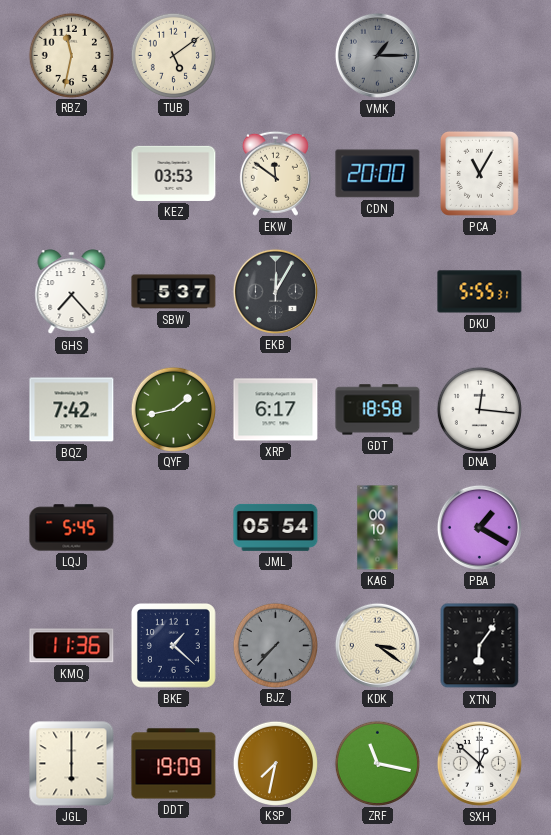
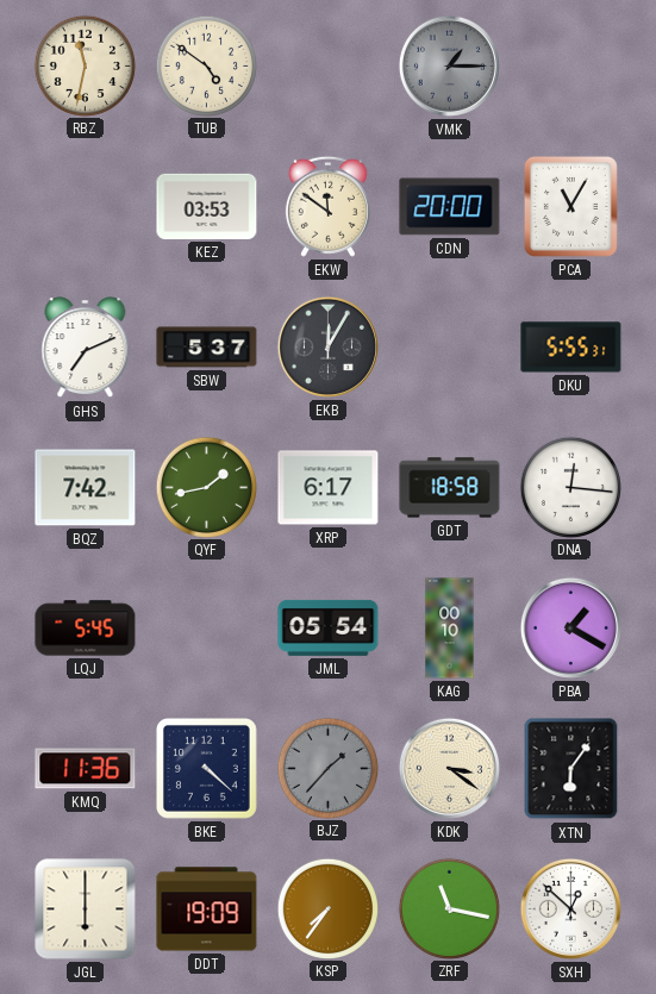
TUB: 5:09 -> 4:51 (206, 65)
GHS: 7:23 -> 7:11 (86, 348)
BKE: 1:22 -> 4:22 (206, 768)
BJZ: 7:37 -> 1:37 (327, 768)
KSP: 7:32 -> 7:36 (327, 908)
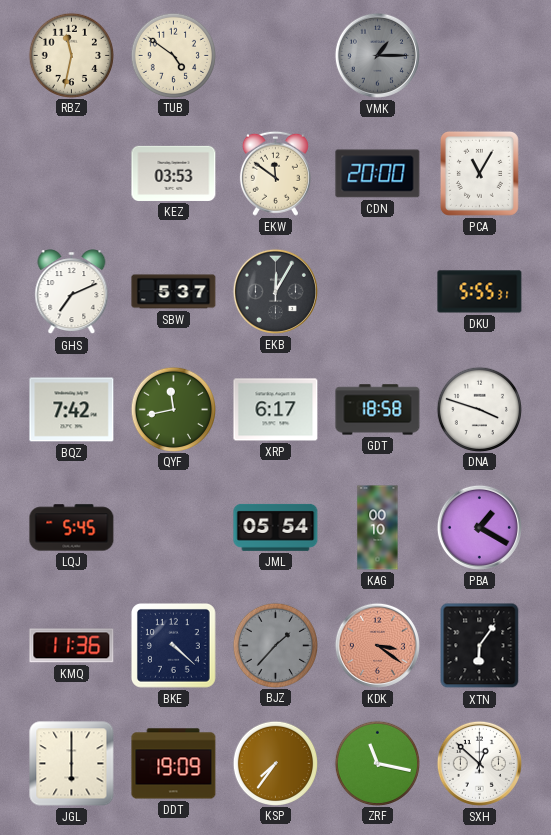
QYF: 1:43 -> 11:43 (173, 409)
DNA: 12:16 -> 3:48 (479, 409)
KDK dial: cream -> salmon (377, 645)
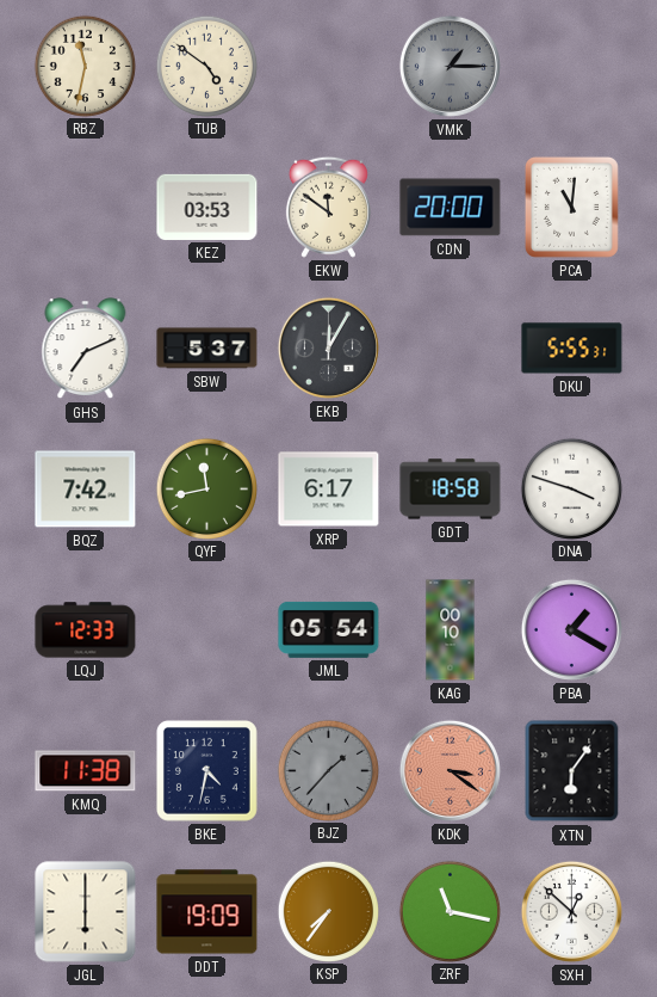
PCA: 11:05 -> 11:01 (571, 207)
LQJ: 5:45 -> 12:33 (86, 630)
KMQ: 11:36 -> 11:38 (86, 771)
BKE: 4:22 -> 4:32 (206, 770)
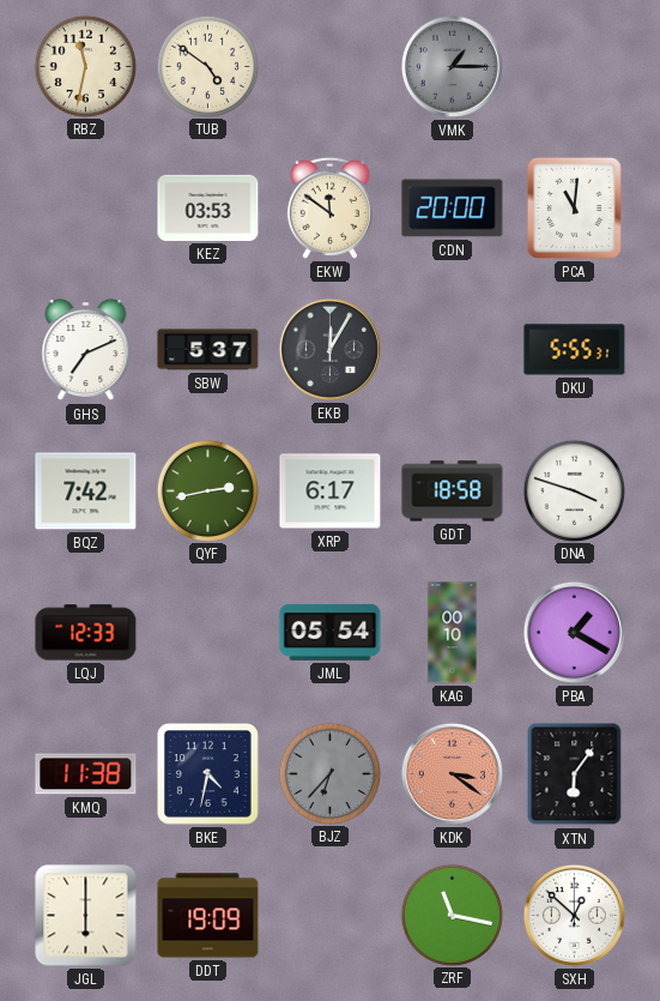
QYF: 11:43 -> 2:43 (207, 490)
BJZ: 1:37 -> 6:37 (329, 773)
KSP: 7:36 -> none (328, 911)
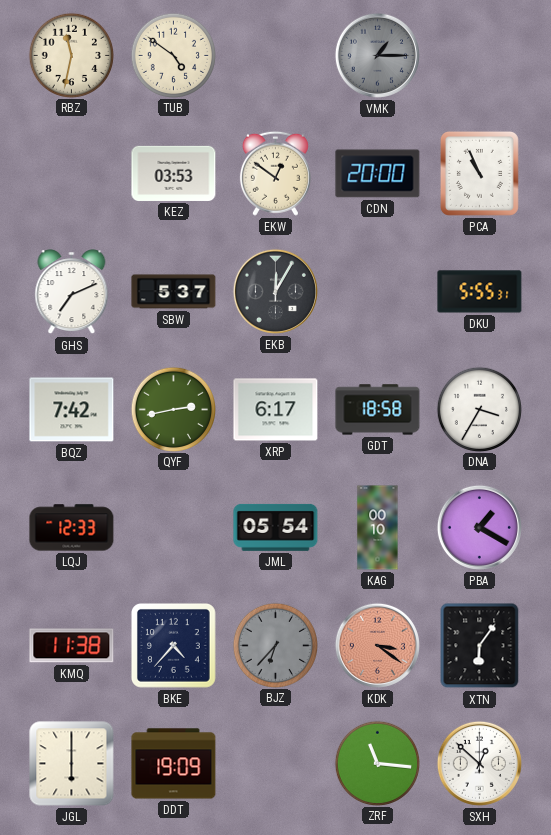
EKW: 11:51 -> 12:51 (275, 173)
PCA: 11:01 -> 10:56 (479, 173)
DNA: 3:48 -> 3:35 (479, 409)
BKE: 4:32 -> 4:37 (173, 645)
ZRF: 11:17 -> 11:16 (377, 763)
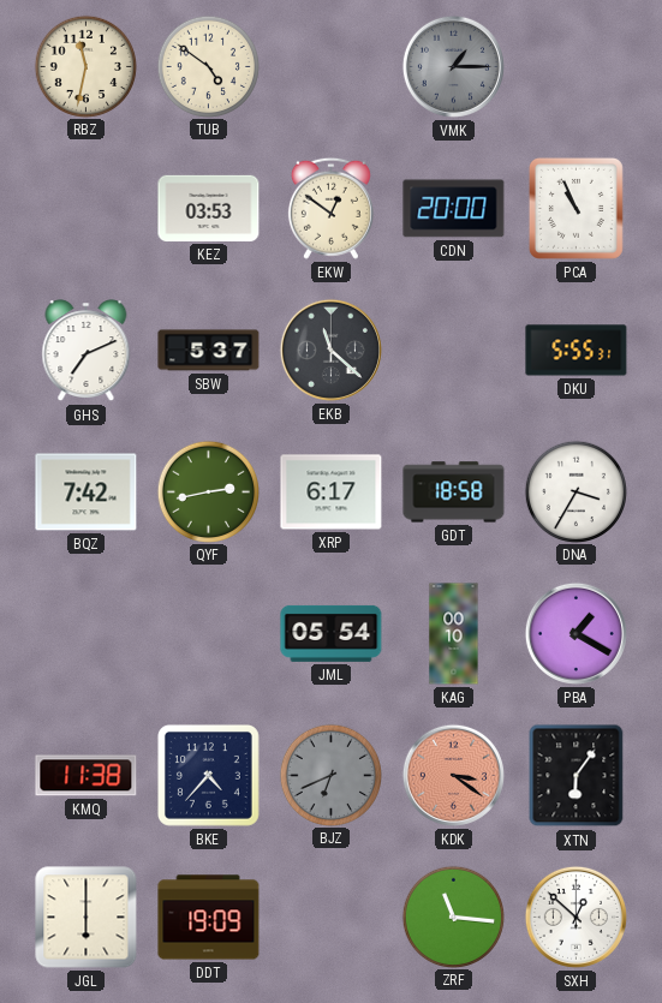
EKB: 12:05 -> 11:22 (330, 350)
LQJ: 12:33 -> none (72, 528)
BJZ: 6:37 -> 6:41 (330, 775)
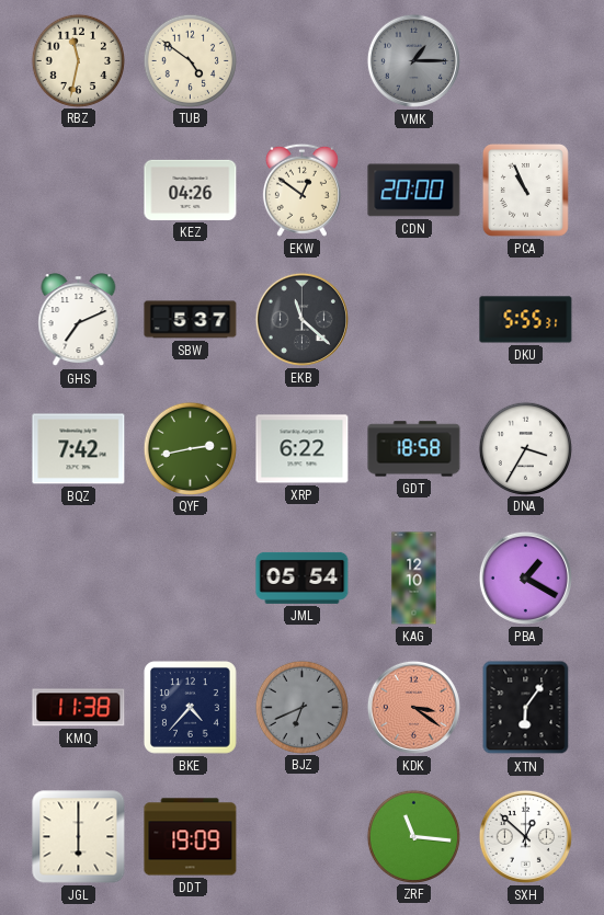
KEZ: 03:53 -> 04:26 (191, 190)
XRP: 6:17 -> 6:22 (303, 449)
KAG: 00:10 -> 12:10 (414, 579)
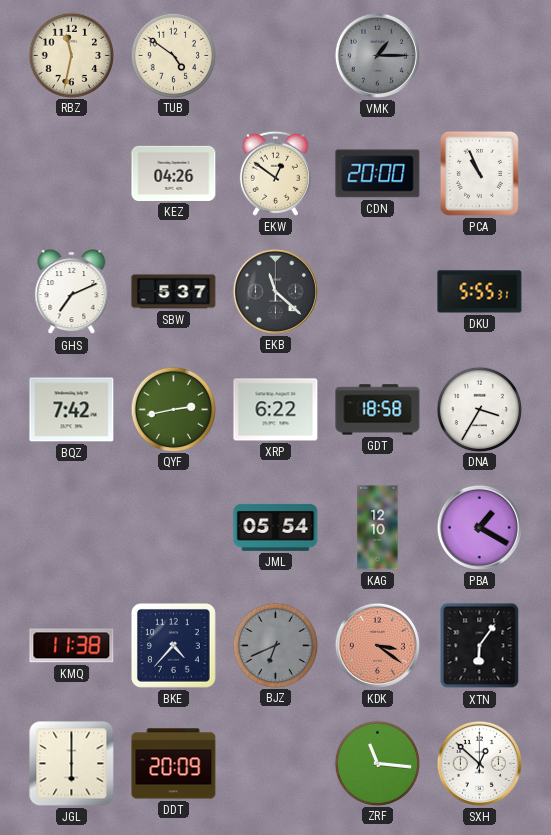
DDT: 19:09 -> 20:09 (174, 764)
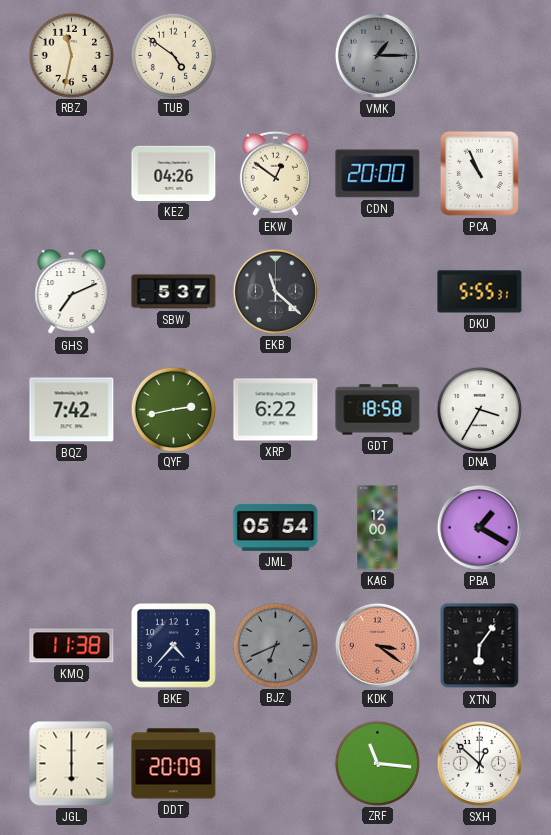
KAG: 12:10 -> 12:00 (378, 528)
